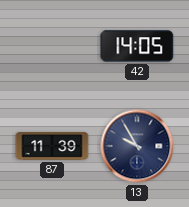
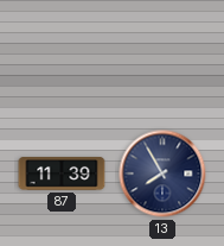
42: 14:05 -> none (137, 46)
13: 9:55 -> 7:55 (162, 174)
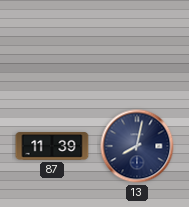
13: 7:55 -> 8:02 (137, 146)
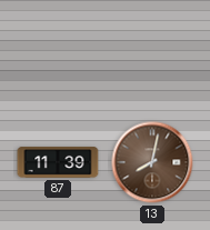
13 dial: navy -> brown (152, 162)
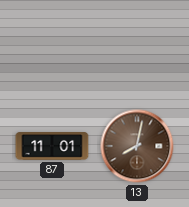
87: 11:39 -> 11:01 (52, 146)
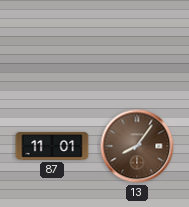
13: 8:02 -> 8:06 (137, 146)
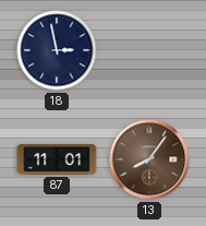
18: none -> 2:58 (57, 50)
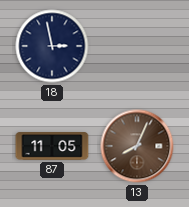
87: 11:01 -> 11:05 (52, 146)
13: 8:06 -> 8:04 (137, 146)
